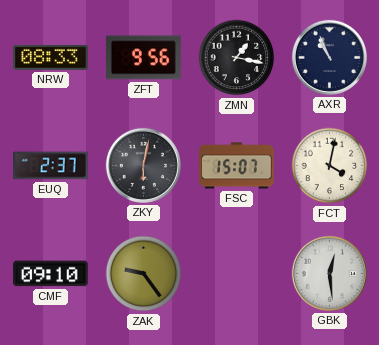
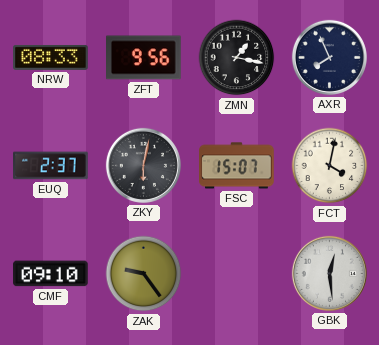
AXR: 10:56 -> 7:56 (329, 57)
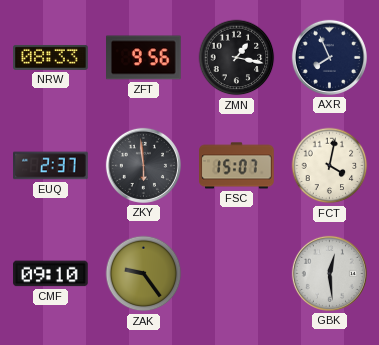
ZKY: 6:02 -> 5:59 (143, 165)
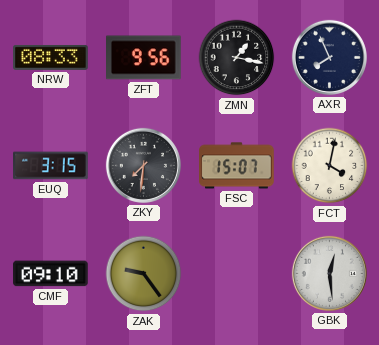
EUQ: 2:37 -> 3:15 (51, 166)
ZKY: 5:59 -> 7:31 (143, 165)
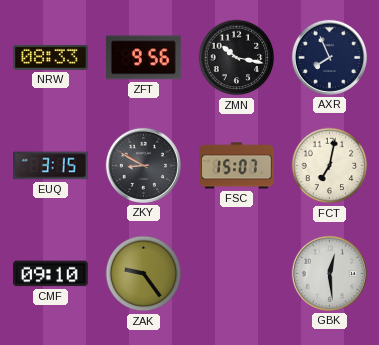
ZMN: 1:17 -> 10:17 (237, 58)
ZKY: 7:31 -> 8:50 (143, 165)
FCT: 4:02 -> 7:02 (330, 166)
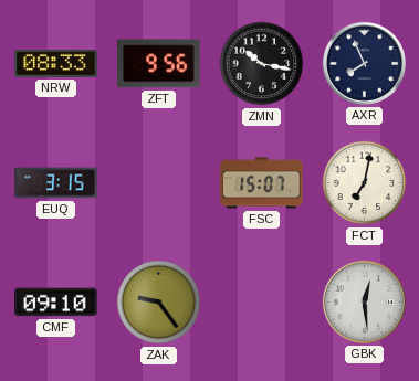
ZKY: 8:50 -> none (143, 165)
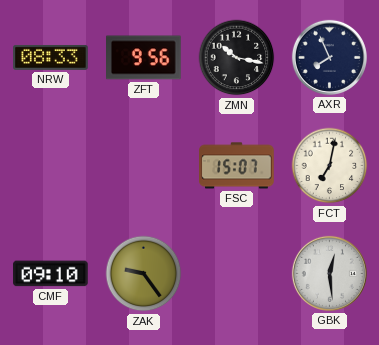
EUQ: 3:15 -> none (56, 183)
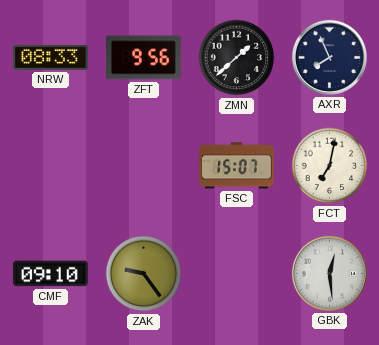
ZMN: 10:17 -> 1:38 (237, 58)
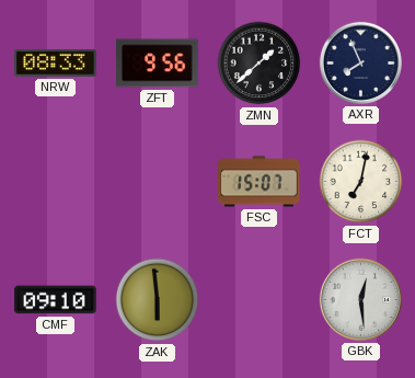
ZAK: 9:24 -> 5:59 (158, 300)
